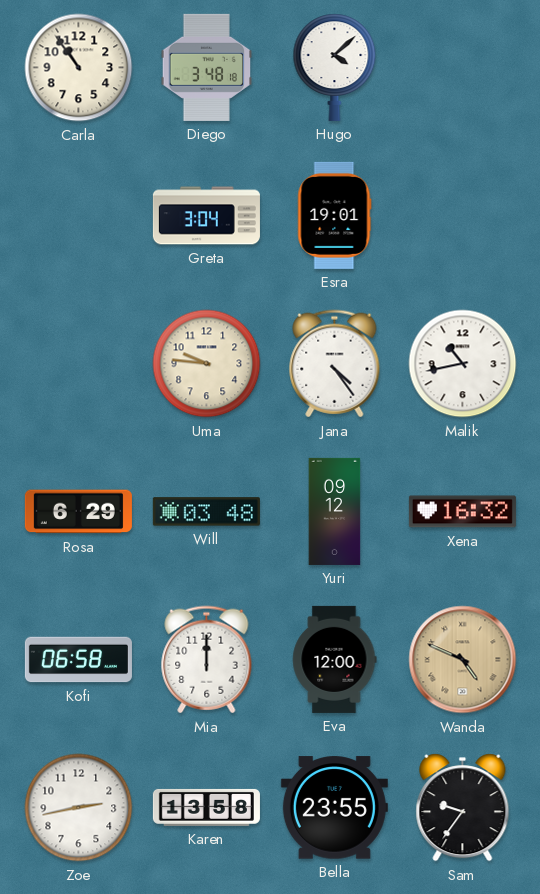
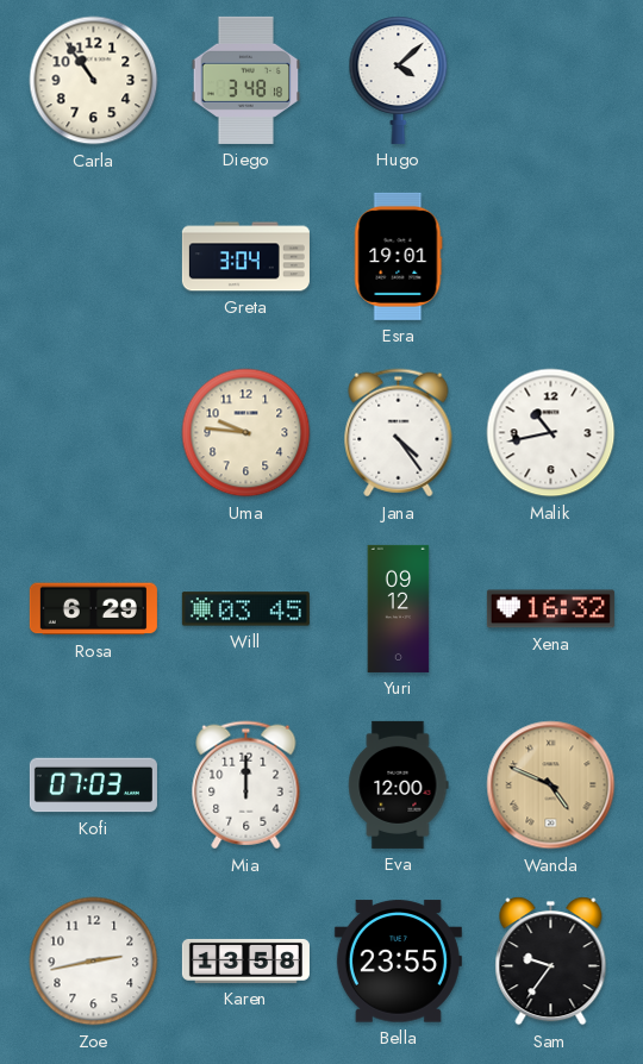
Will: 03:48 -> 03:45 (245, 609)
Kofi: 06:58 -> 07:03 (93, 786)
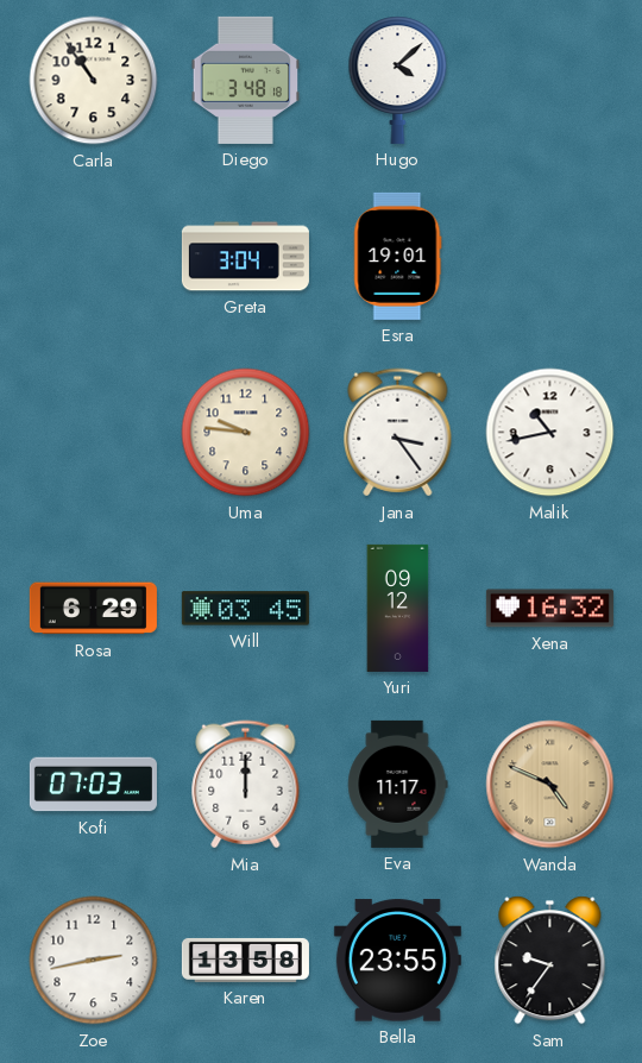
Jana: 4:24 -> 3:24 (398, 433)
Eva: 12:00 -> 11:17 (398, 784)
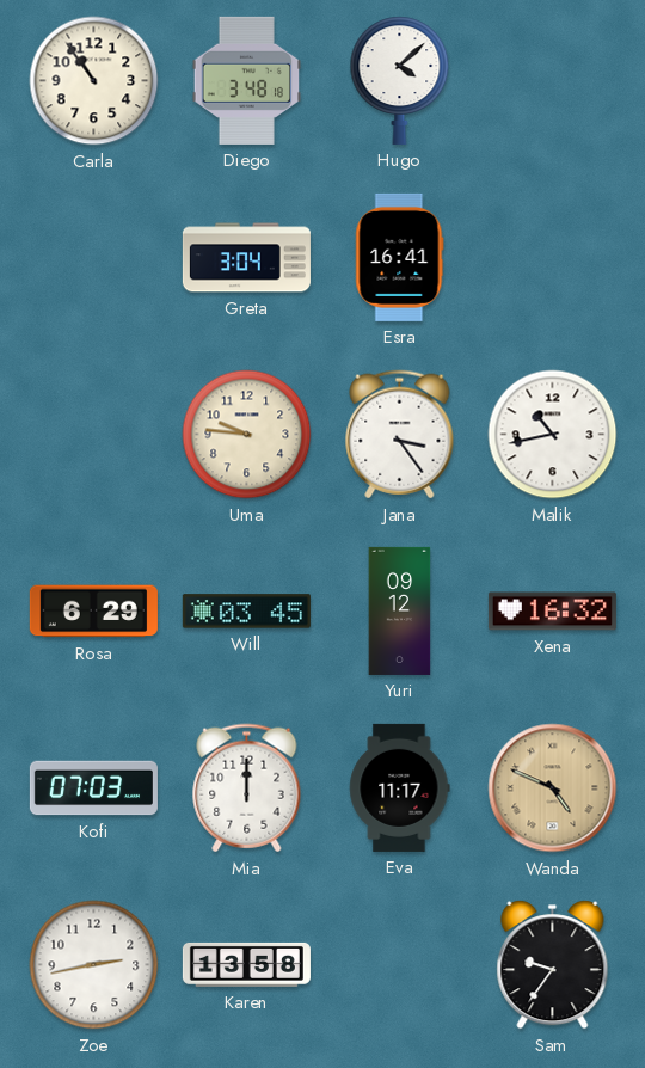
Esra: 19:01 -> 16:41 (400, 257)
Bella: 23:55 -> none (397, 961)
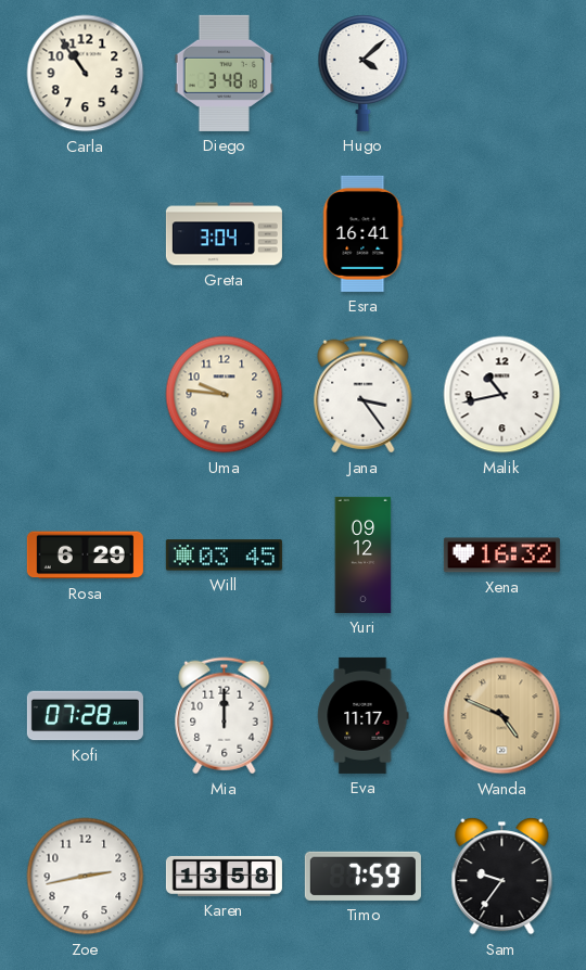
Kofi: 07:03 -> 07:28 (85, 716)
Timo: none -> 7:59 (362, 876)
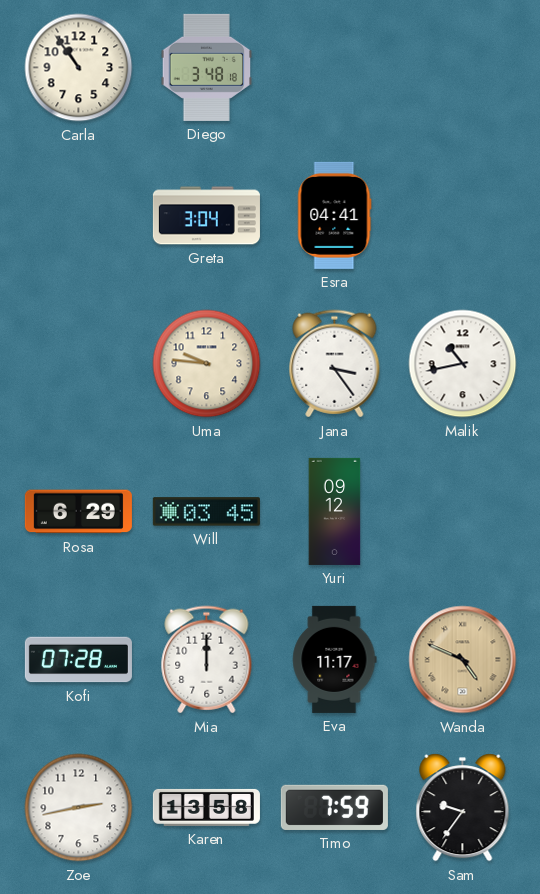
Hugo: 4:08 -> none (364, 73)
Esra: 16:41 -> 04:41 (335, 215)
Xena: 16:32 -> none (501, 556)
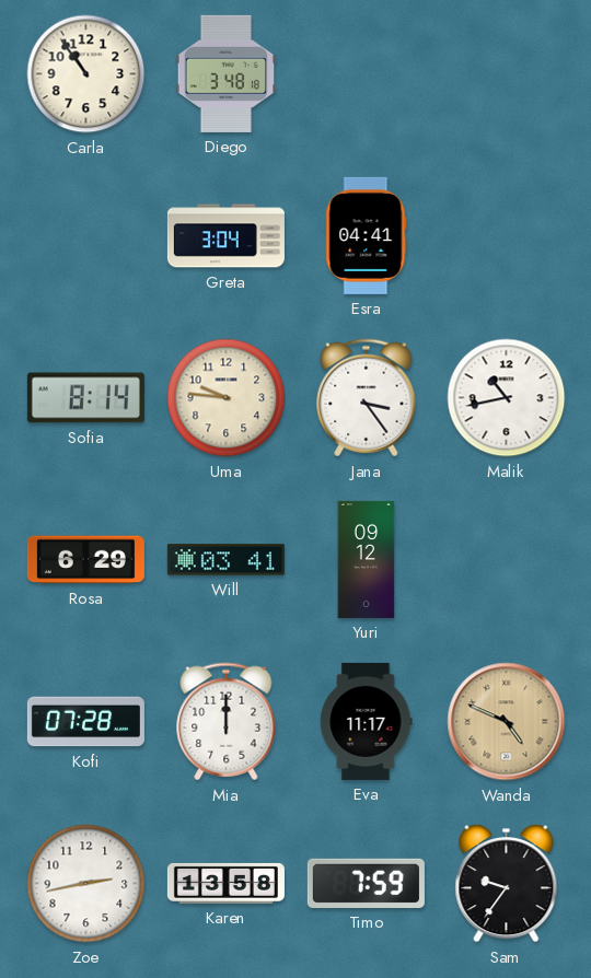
Sofia: none -> 8:14 (85, 398)
Will: 03:45 -> 03:41 (225, 560)
